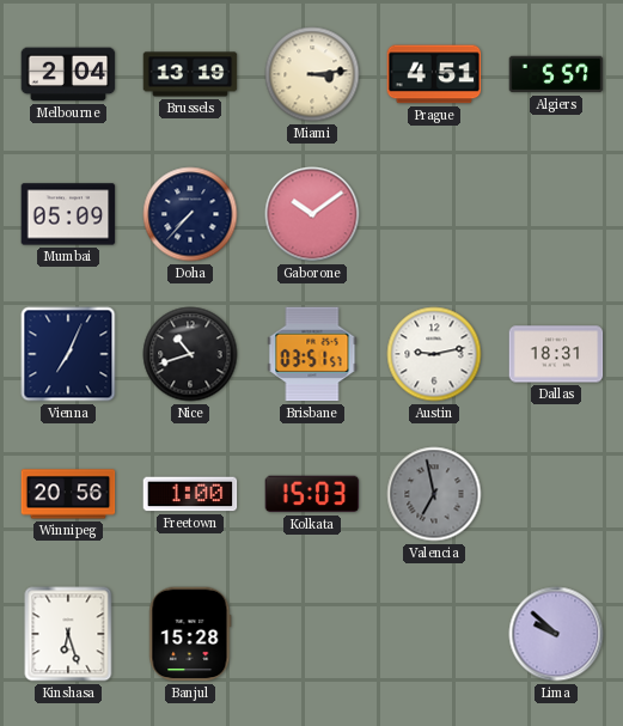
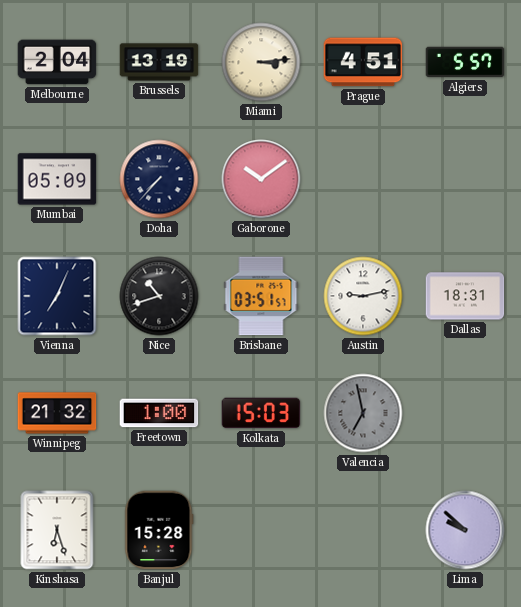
Winnipeg: 20:56 -> 21:32 (57, 413)
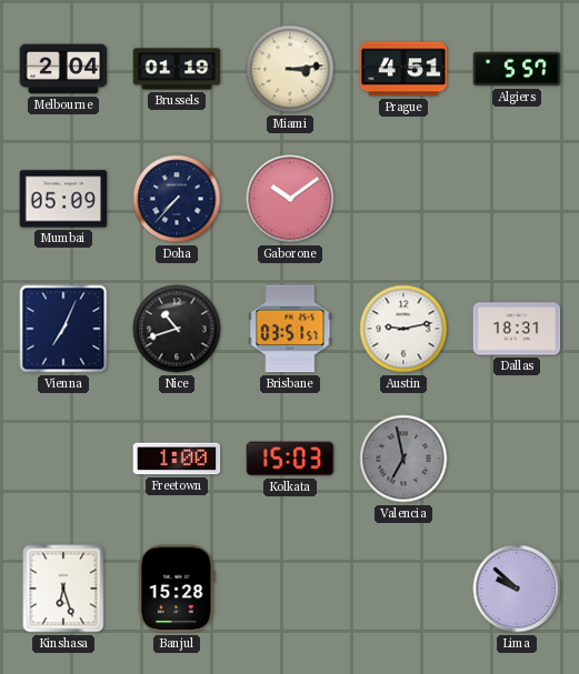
Brussels: 13:19 -> 01:19 (177, 69)
Winnipeg: 21:32 -> none (57, 413)
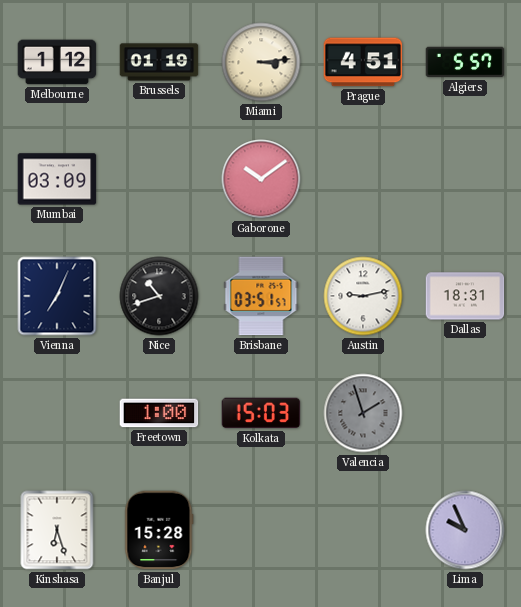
Melbourne: 2:04 -> 1:12 (57, 62)
Mumbai: 05:09 -> 03:09 (57, 179)
Doha: 7:37 -> none (177, 199)
Valencia: 6:58 -> 1:57 (363, 413)
Lima: 9:52 -> 9:56 (465, 530)
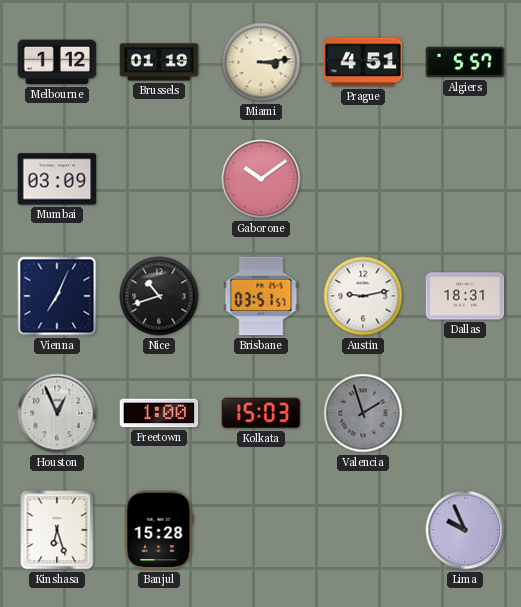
Houston: none -> 12:56 (57, 413)
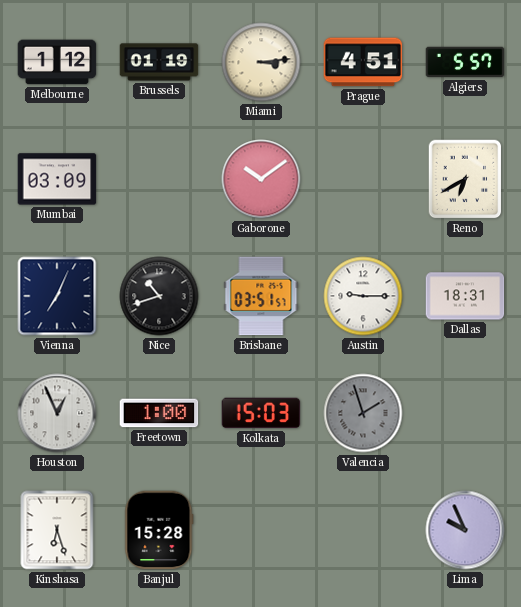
Reno: none -> 6:40 (465, 179)
Austin: 9:13 -> 9:15 (363, 296)
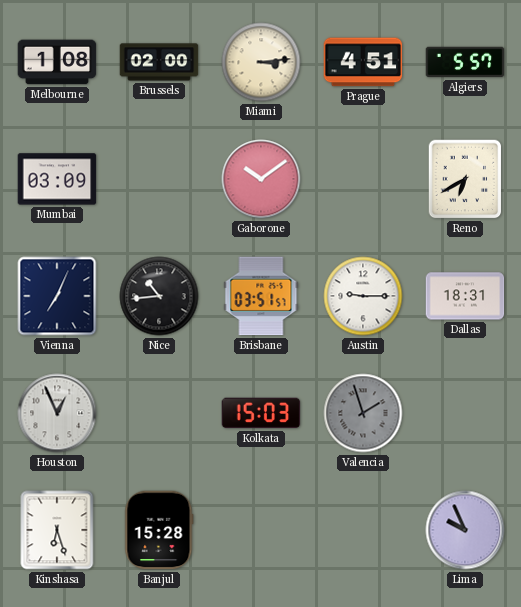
Melbourne: 1:12 -> 1:08 (57, 62)
Brussels: 01:19 -> 02:00 (159, 62)
Nice: 10:42 -> 10:44 (159, 296)
Freetown: 1:00 -> none (159, 413)
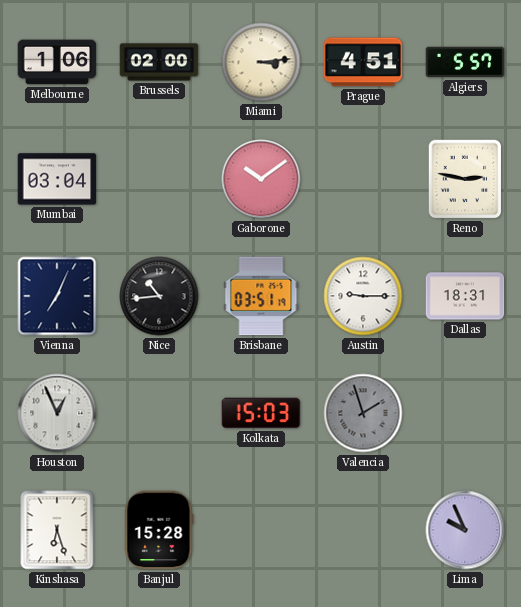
Melbourne: 1:08 -> 1:06 (57, 62)
Mumbai: 03:09 -> 03:04 (57, 179)
Reno: 6:40 -> 2:47 (465, 179)
Brisbane: 03:51:57 -> 03:51:19 (261, 296)
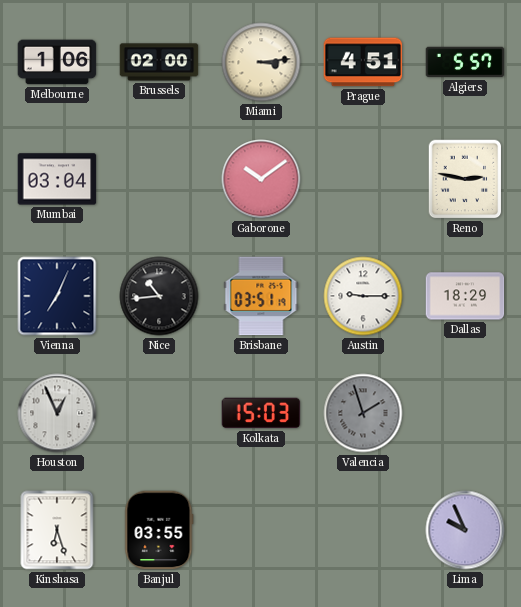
Dallas: 18:31 -> 18:29 (465, 296)
Banjul: 15:28 -> 03:55 (159, 530)
